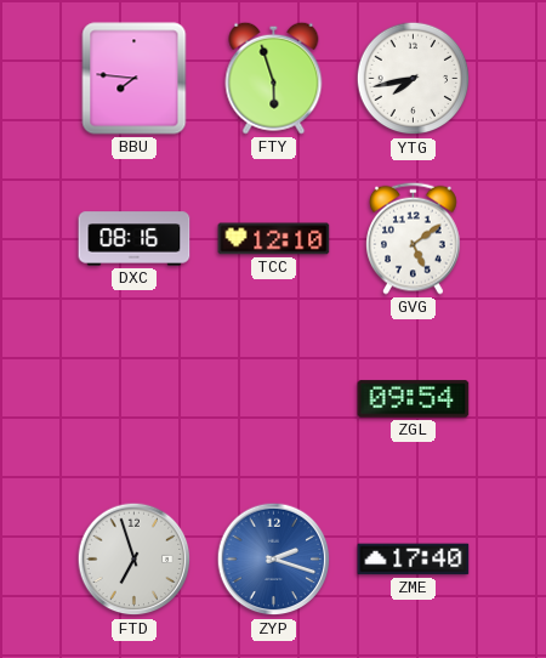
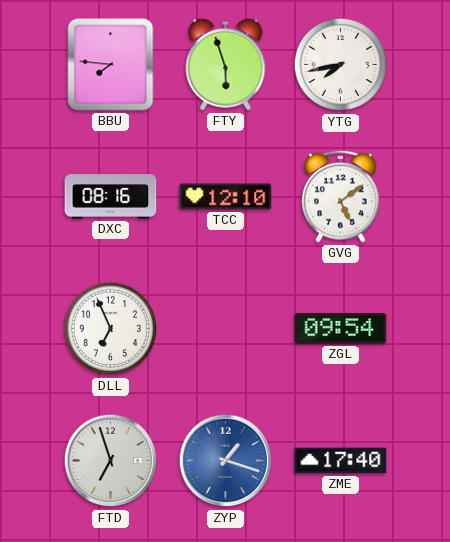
DLL: none -> 6:56 (111, 329)
ZYP: 2:18 -> 1:18 (226, 461)
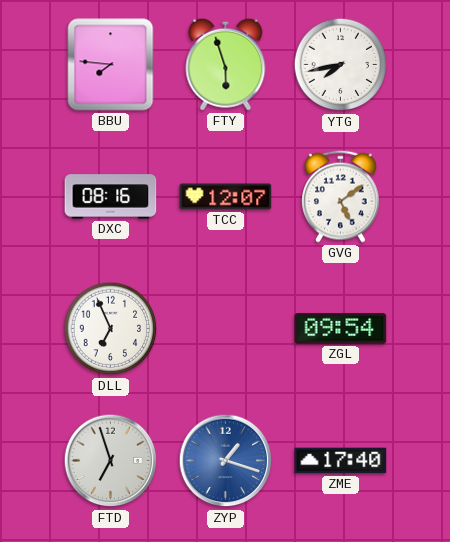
TCC: 12:10 -> 12:07 (226, 197)
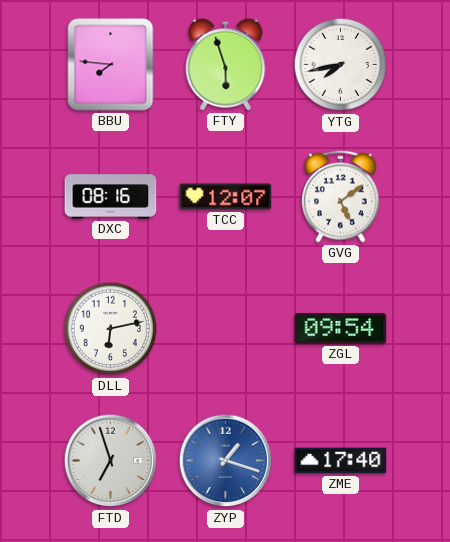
DLL: 6:56 -> 6:13 (111, 329)
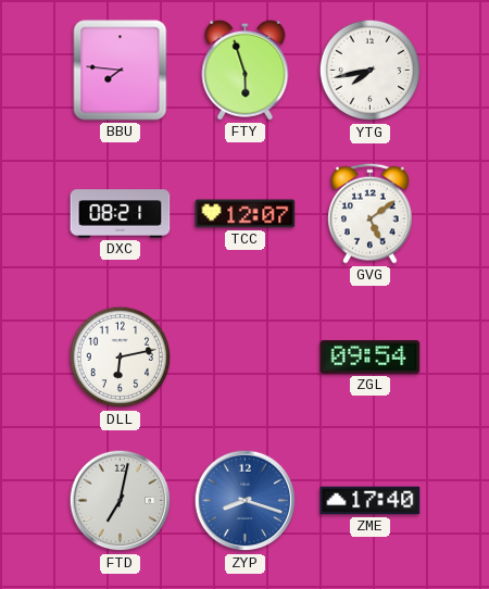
DXC: 08:16 -> 08:21 (121, 214)
FTD: 6:57 -> 7:02 (121, 501)
ZYP: 1:18 -> 8:18 (246, 501)
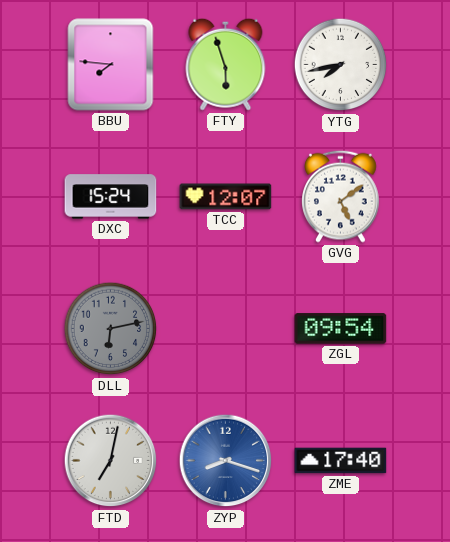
DXC: 08:21 -> 15:24 (111, 197)
DLL dial: white -> grey (111, 329)
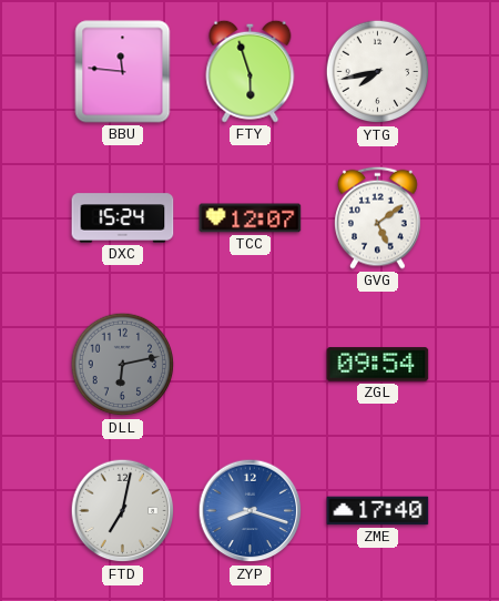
BBU: 7:46 -> 11:46 (123, 72)
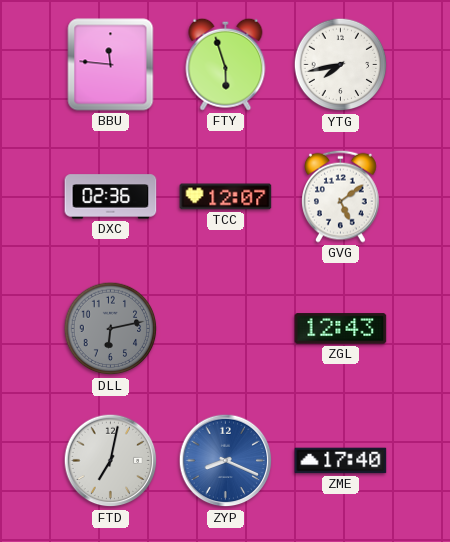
DXC: 15:24 -> 02:36 (111, 197)
ZGL: 09:54 -> 12:43 (341, 329)
ZYP: 8:18 -> 8:19 (226, 461)
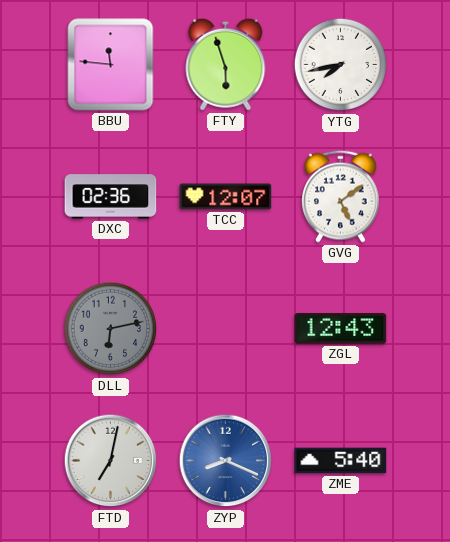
ZME: 17:40 -> 5:40 (341, 461)
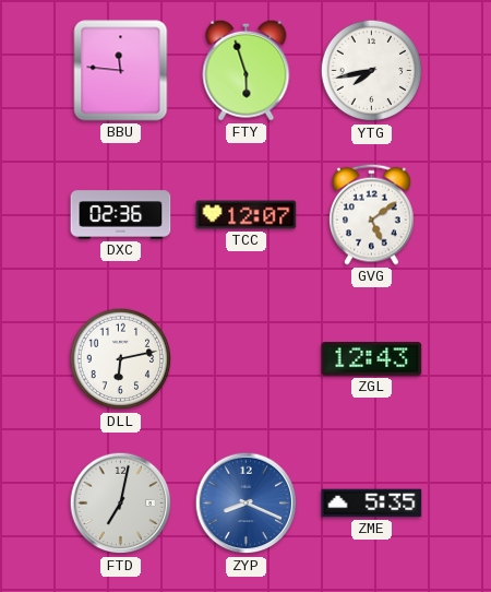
DLL dial: grey -> white (121, 359)
ZME: 5:40 -> 5:35 (372, 504)
